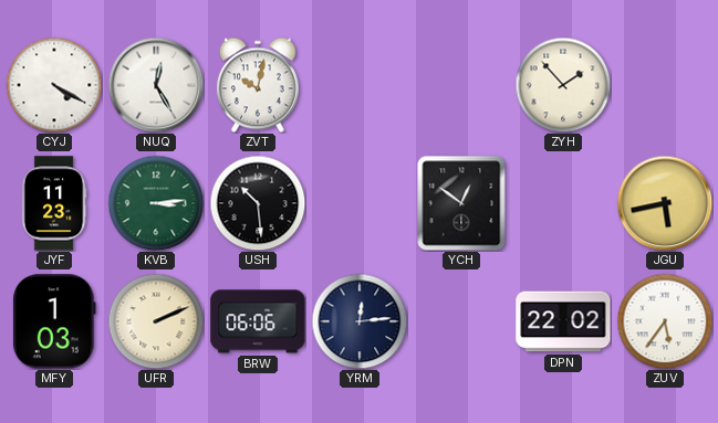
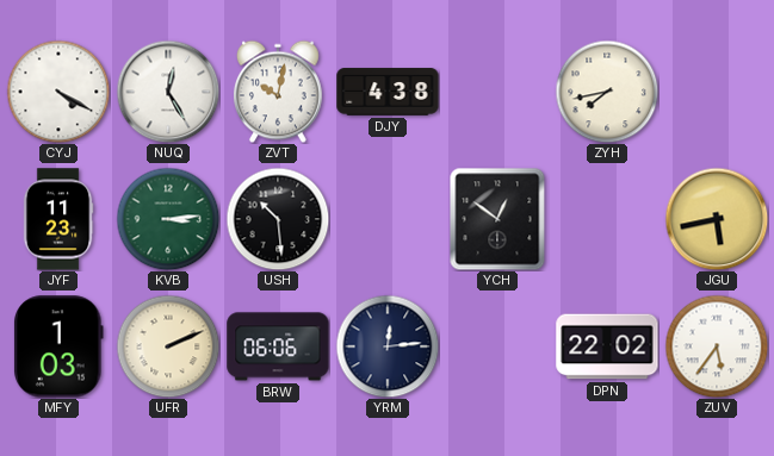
DJY: none -> 4:38 (388, 92)
ZYH: 1:53 -> 7:43 (607, 92)
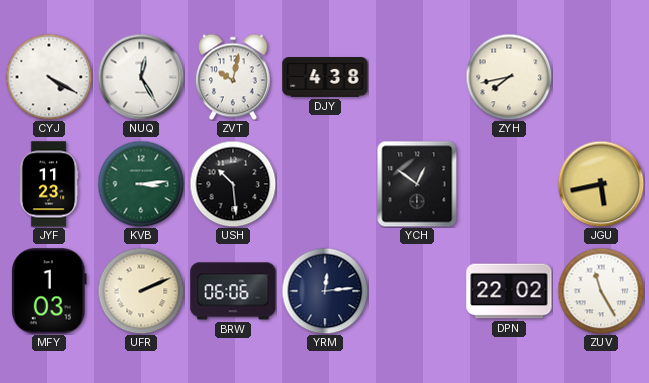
ZUV: 5:36 -> 11:25 (601, 291)
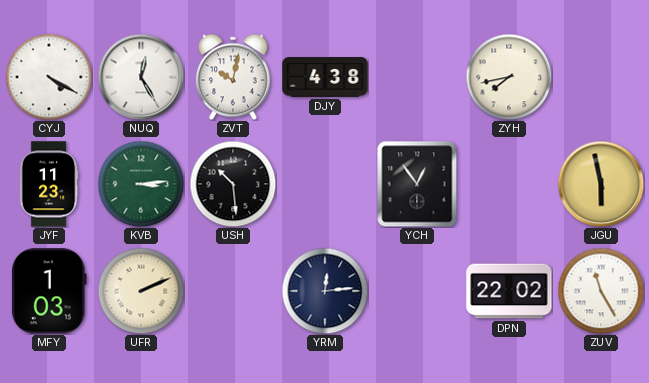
YCH: 12:51 -> 12:54 (417, 184)
JGU: 5:43 -> 5:58 (601, 184)
BRW: 06:06 -> none (233, 291)
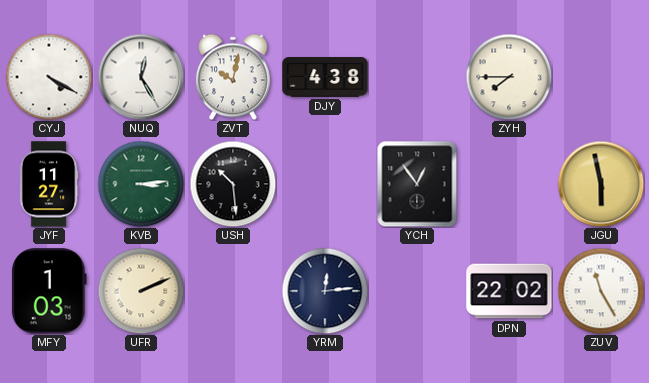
ZYH: 7:43 -> 7:45 (509, 77)
JYF: 11:23 -> 11:27 (49, 184)
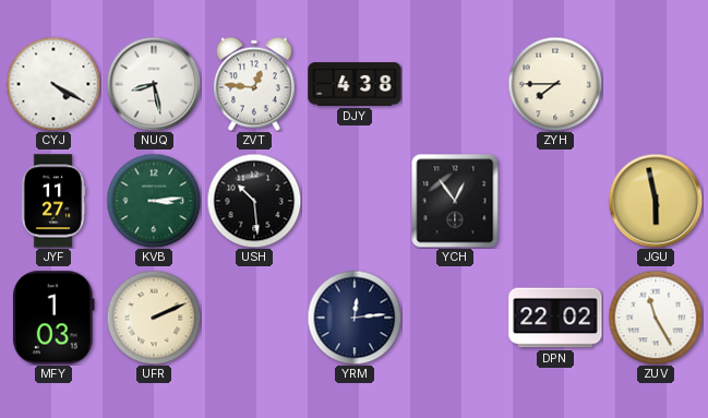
NUQ: 12:25 -> 8:28 (154, 84)
ZVT: 10:02 -> 12:46 (254, 84)
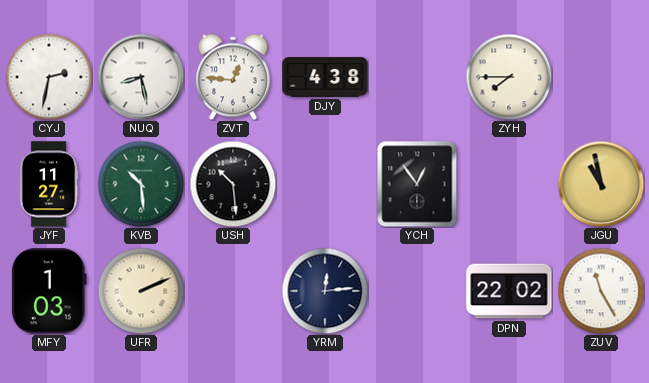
CYJ: 4:20 -> 2:32 (49, 77)
KVB: 3:14 -> 10:29 (141, 184)
JGU: 5:58 -> 10:58 (601, 184)
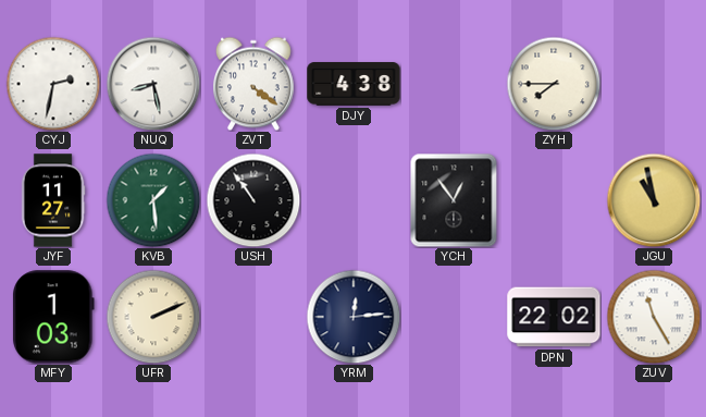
ZVT: 12:46 -> 4:21 (253, 84)
KVB: 10:29 -> 1:29 (153, 200)
USH: 10:29 -> 10:54 (253, 200)
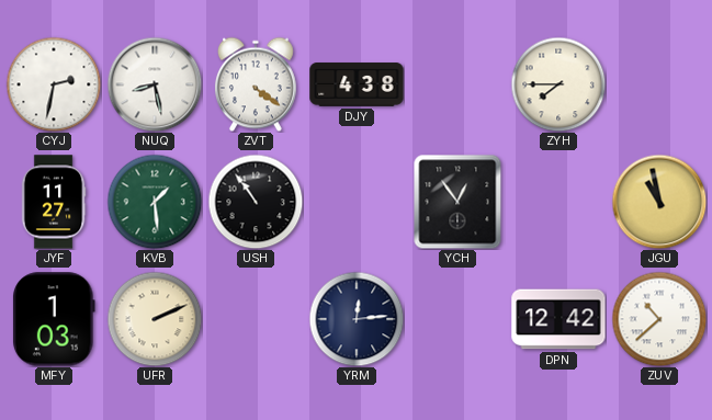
DPN: 22:02 -> 12:42 (558, 319)
ZUV: 11:25 -> 10:38 (659, 319)
